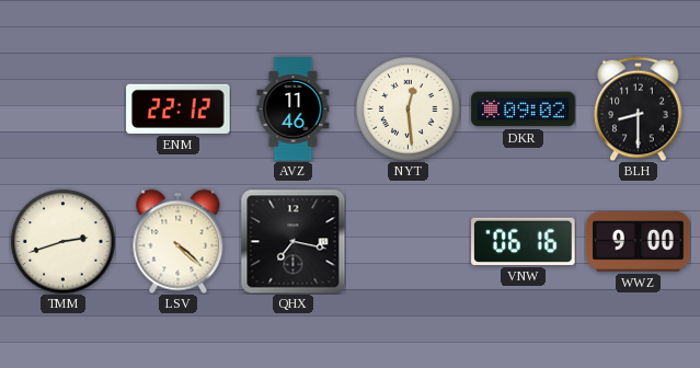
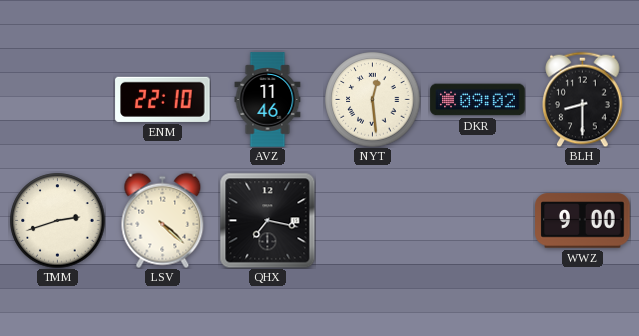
ENM: 22:12 -> 22:10 (163, 99)
VNW: 06:16 -> none (524, 241)
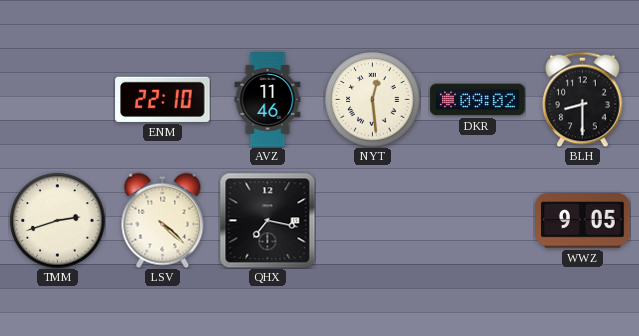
WWZ: 9:00 -> 9:05 (583, 221)
